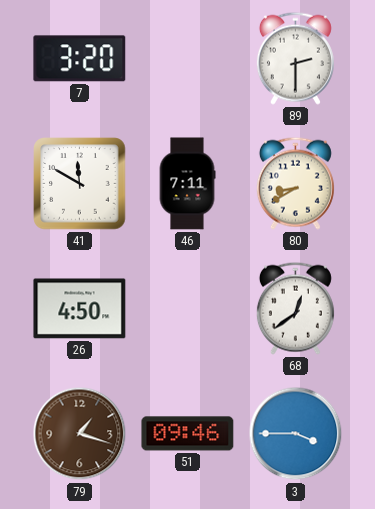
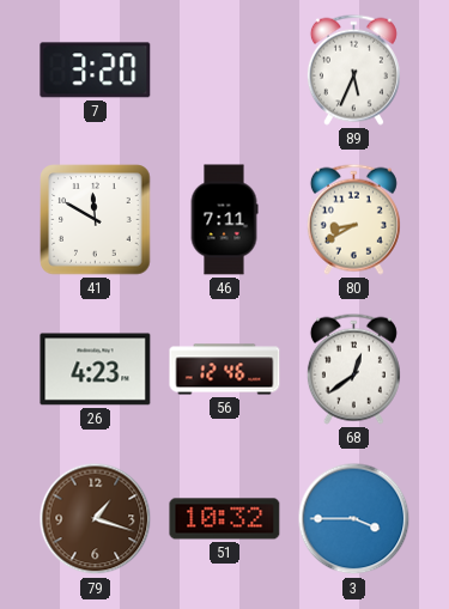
89: 2:30 -> 5:34 (353, 69)
26: 4:50 -> 4:23 (96, 370)
56: none -> 12:46 (225, 370)
51: 09:46 -> 10:32 (225, 519)
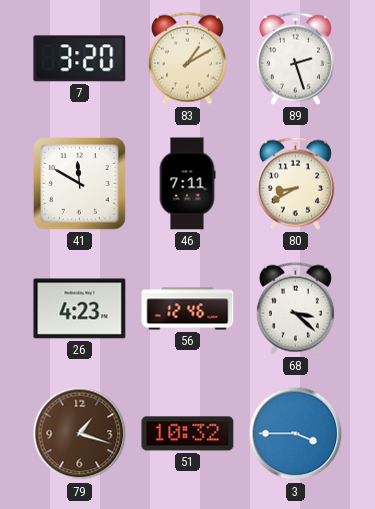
83: none -> 1:10 (187, 58)
89: 5:34 -> 2:27 (295, 58)
68: 12:39 -> 3:22 (295, 308)
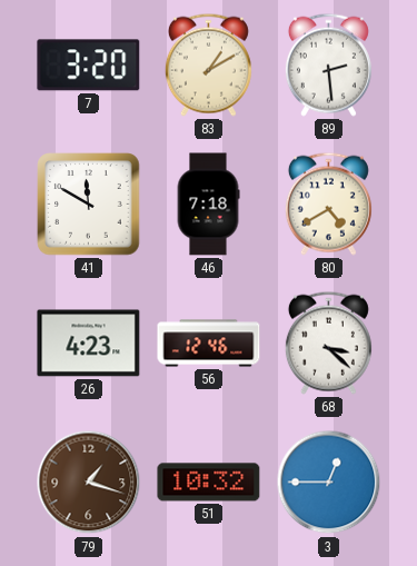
89: 2:27 -> 2:29 (328, 64)
46: 7:11 -> 7:18 (208, 205)
80: 8:40 -> 4:40 (328, 203)
3: 3:45 -> 12:45 (329, 483)
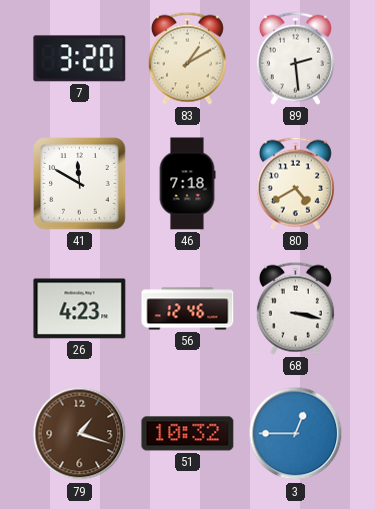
68: 3:22 -> 3:17 (295, 308)
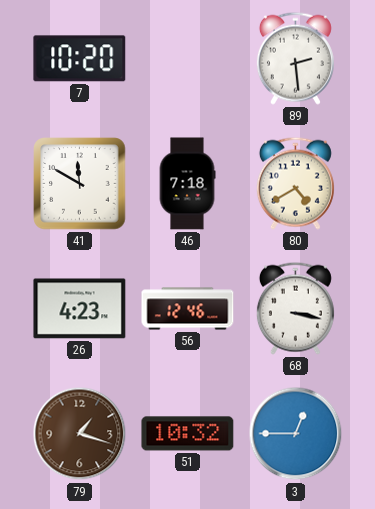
7: 3:20 -> 10:20 (80, 59)
83: 1:10 -> none (187, 58)
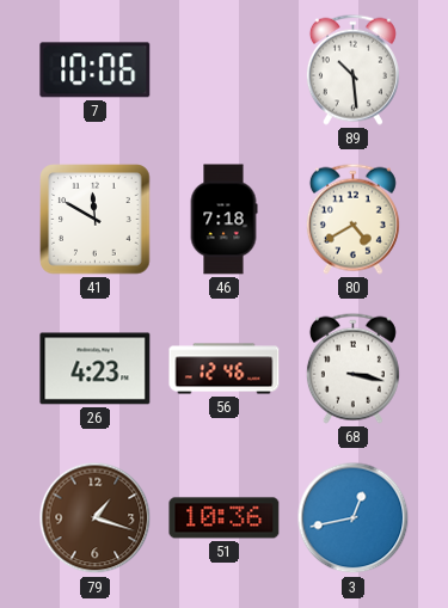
7: 10:20 -> 10:06 (96, 70)
89: 2:29 -> 10:29 (352, 69)
51: 10:32 -> 10:36 (225, 518)
3: 12:45 -> 12:43 (354, 518)
